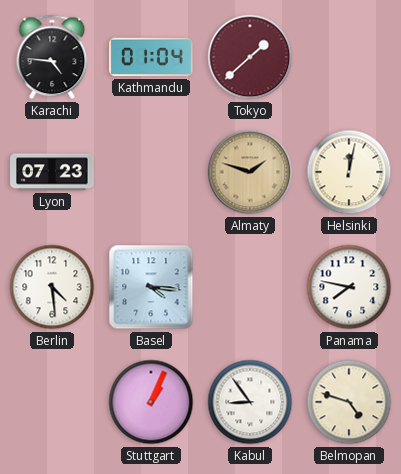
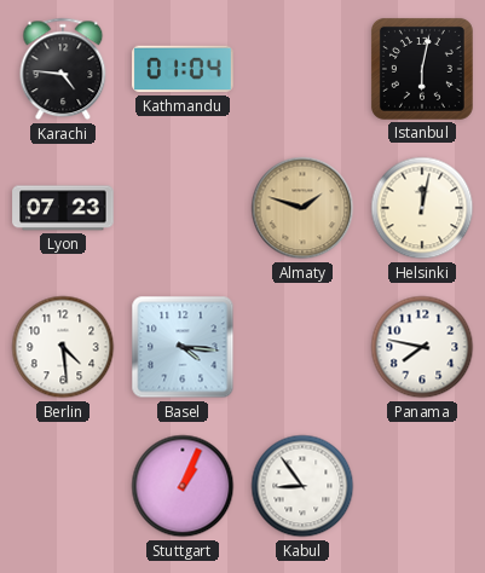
Tokyo: 1:38 -> none (250, 57)
Istanbul: none -> 6:02 (422, 69)
Belmopan: 4:48 -> none (349, 402)
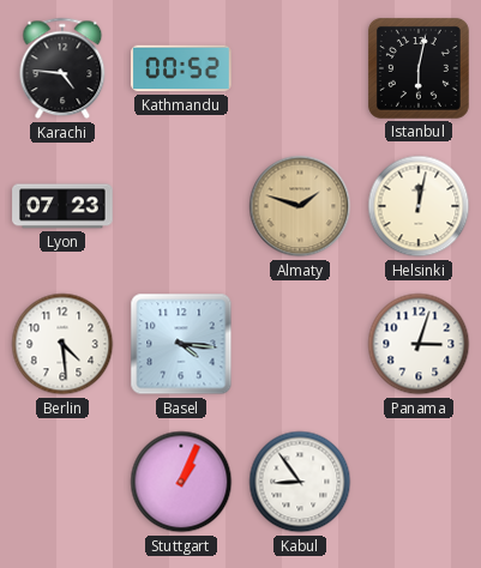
Kathmandu: 01:04 -> 00:52 (181, 68)
Panama: 7:47 -> 3:03 (419, 344)
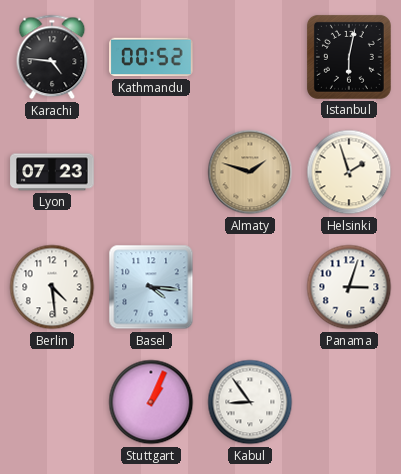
Helsinki: 12:02 -> 1:57 (349, 172)
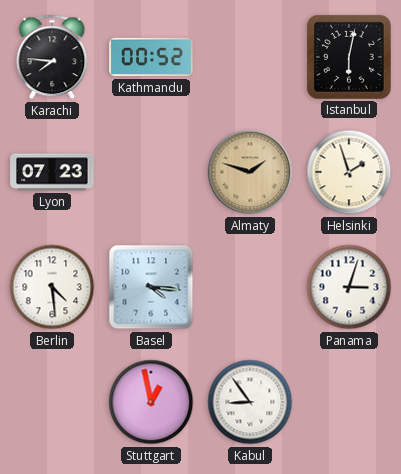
Karachi: 4:46 -> 7:46 (52, 57)
Stuttgart: 1:04 -> 12:58 (151, 402)
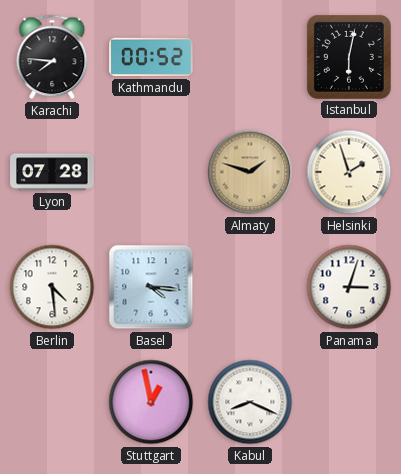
Lyon: 07:23 -> 07:28 (52, 172)
Kabul: 8:54 -> 8:19 (250, 402)
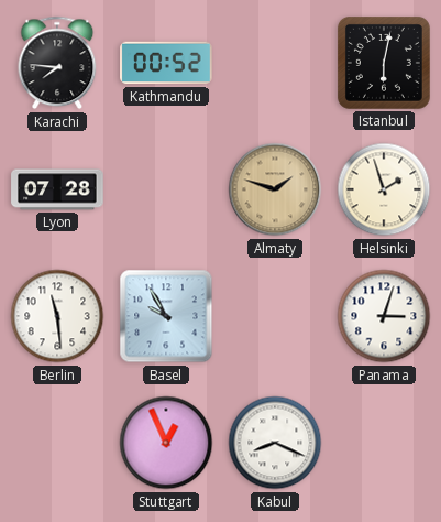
Berlin: 4:29 -> 11:29 (57, 316)
Basel: 4:16 -> 9:55 (166, 316)
Stuttgart: 12:58 -> 12:56 (166, 443)
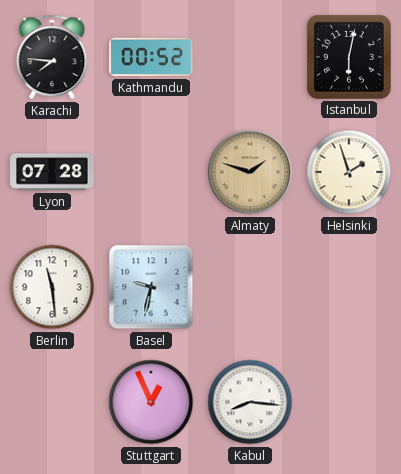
Basel: 9:55 -> 9:32 (151, 287)
Panama: 3:03 -> none (384, 316)
Kabul: 8:19 -> 8:16 (250, 402)
